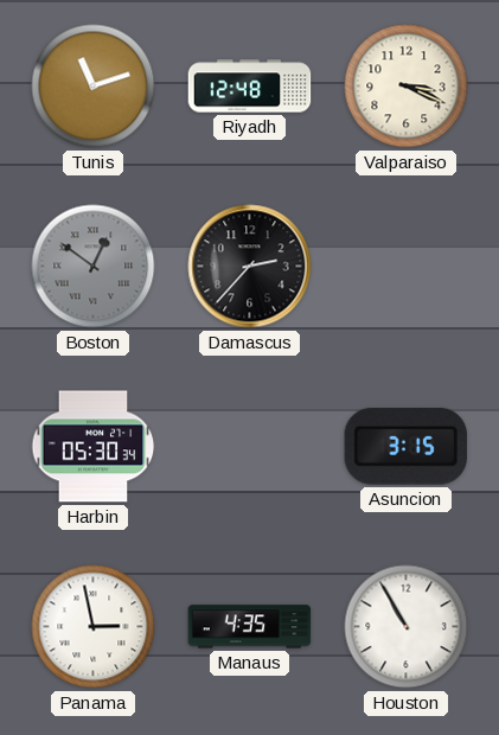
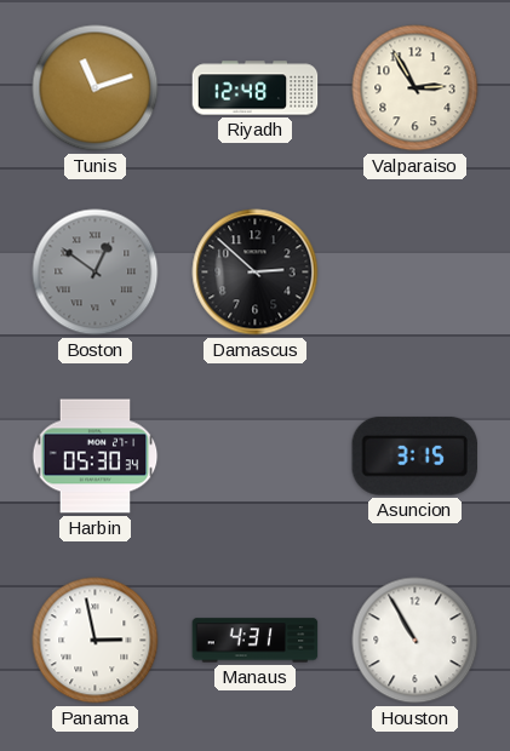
Valparaiso: 3:19 -> 2:55 (416, 88)
Damascus: 2:37 -> 2:52 (256, 273)
Manaus: 4:35 -> 4:31 (256, 641)
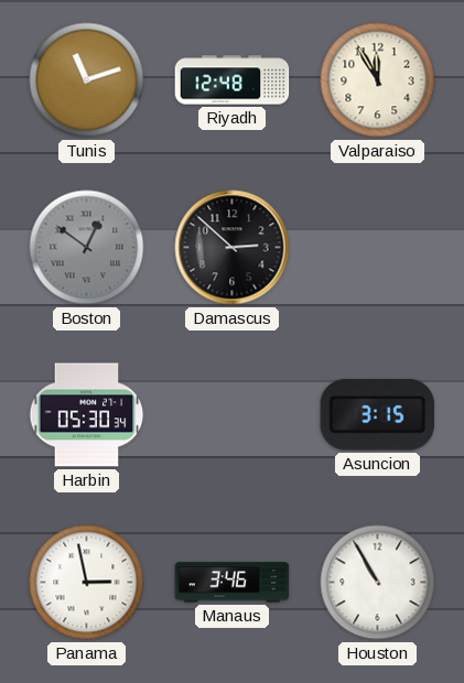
Valparaiso: 2:55 -> 11:55 (378, 80)
Manaus: 4:31 -> 3:46 (233, 583)
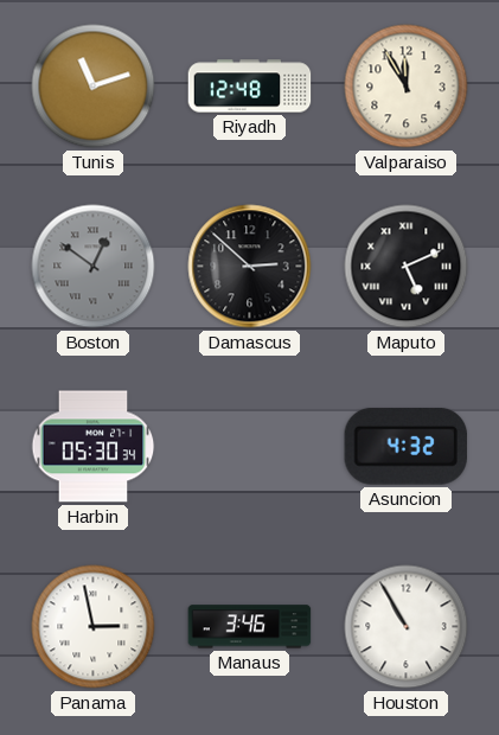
Maputo: none -> 5:11 (407, 267)
Asuncion: 3:15 -> 4:32 (405, 446)
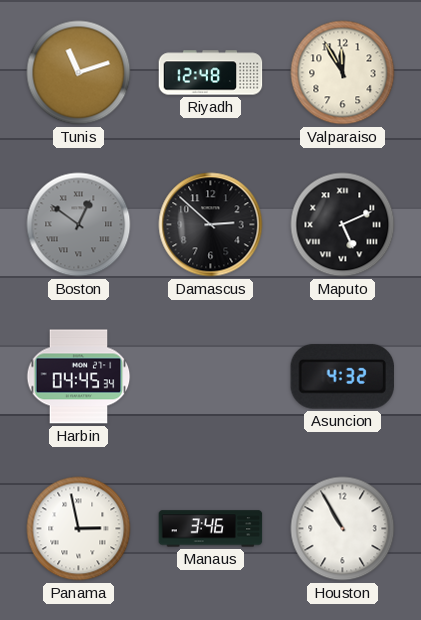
Harbin: 05:30 -> 04:45 (79, 377)
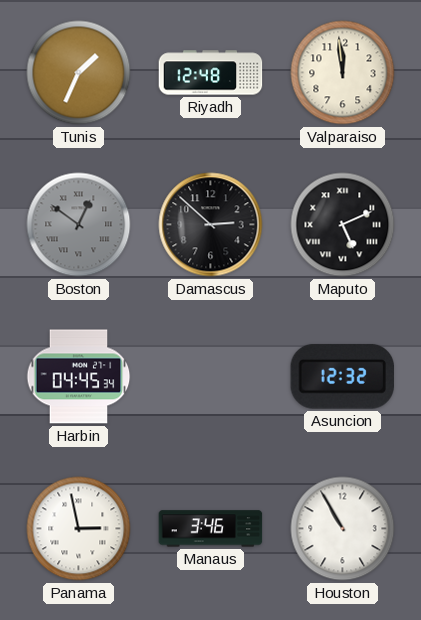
Tunis: 11:12 -> 1:34 (79, 73)
Valparaiso: 11:55 -> 11:59 (343, 73)
Asuncion: 4:32 -> 12:32 (342, 376)
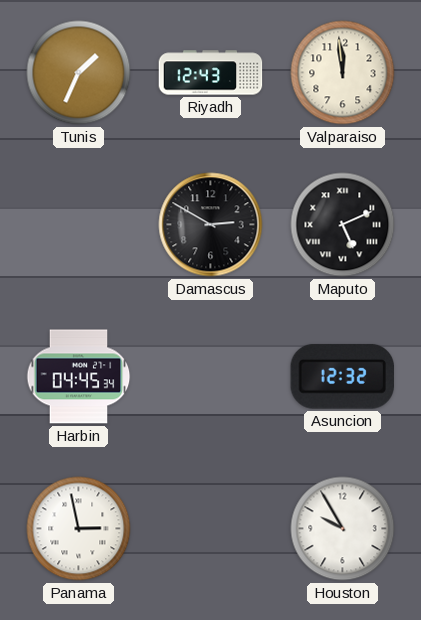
Riyadh: 12:48 -> 12:43 (211, 73)
Boston: 12:51 -> none (79, 225)
Damascus: 2:52 -> 2:50 (211, 225)
Manaus: 3:46 -> none (211, 529)
Houston: 10:55 -> 9:55 (343, 529)
